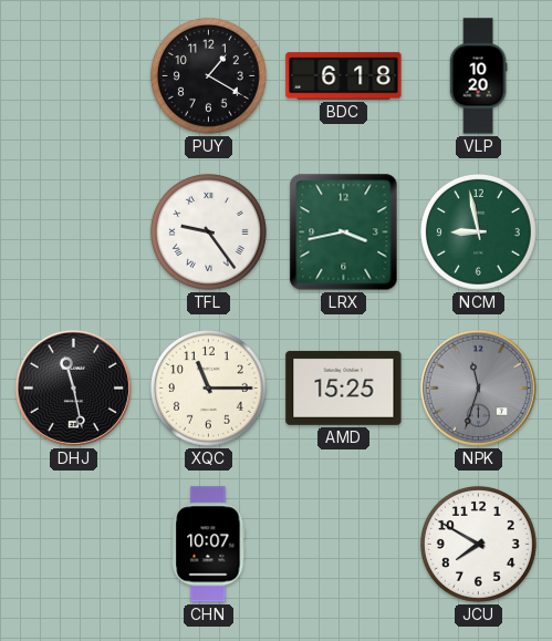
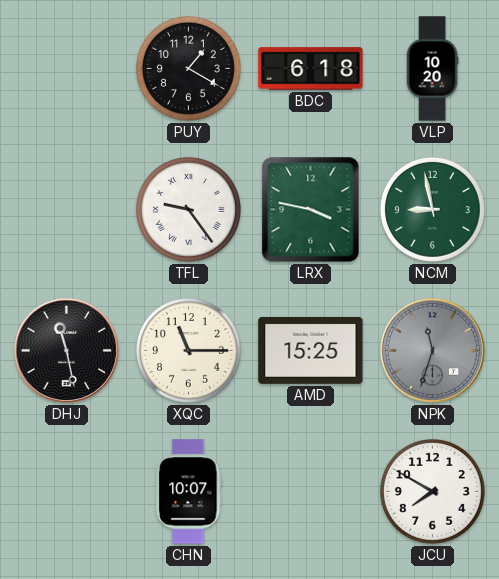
LRX: 3:43 -> 3:47 (311, 210)
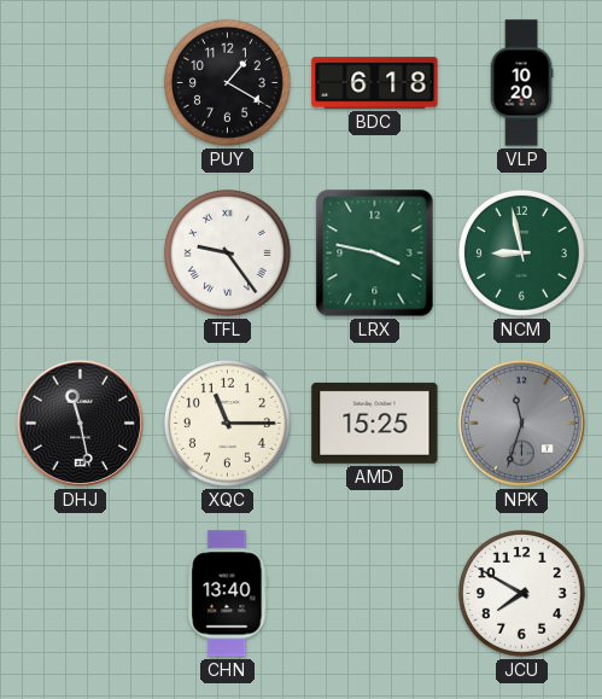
CHN: 10:07 -> 13:40 (228, 594)
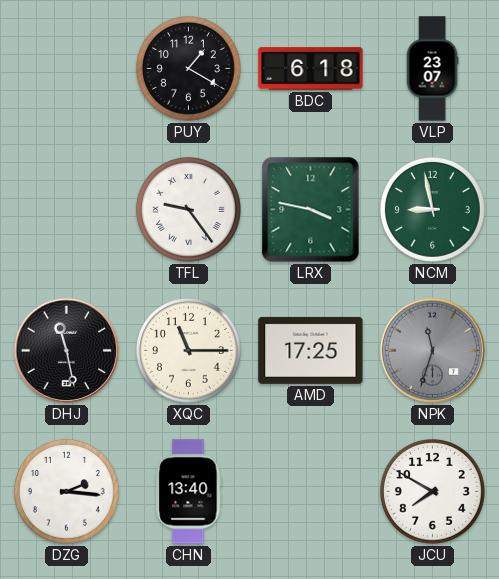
VLP: 10:20 -> 23:07 (432, 69)
AMD: 15:25 -> 17:25 (311, 350)
DZG: none -> 2:16 (66, 491)
